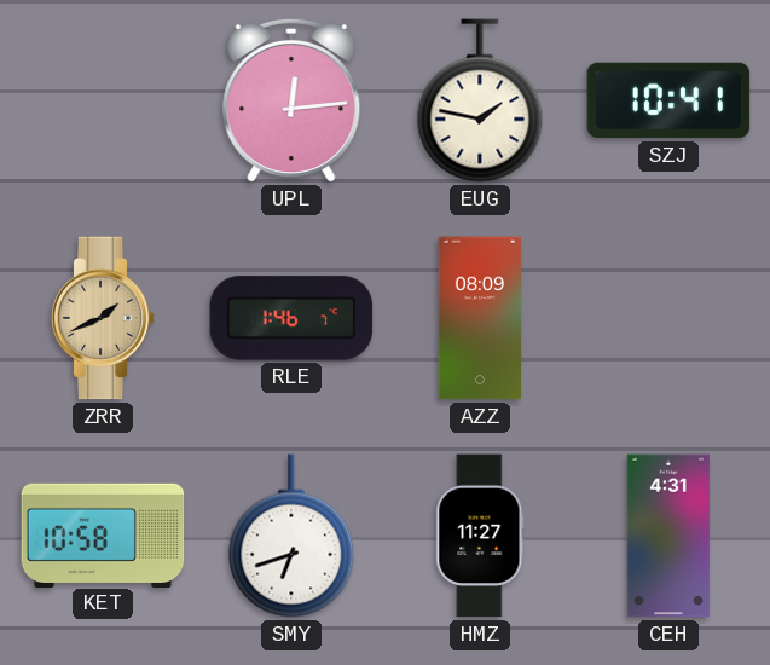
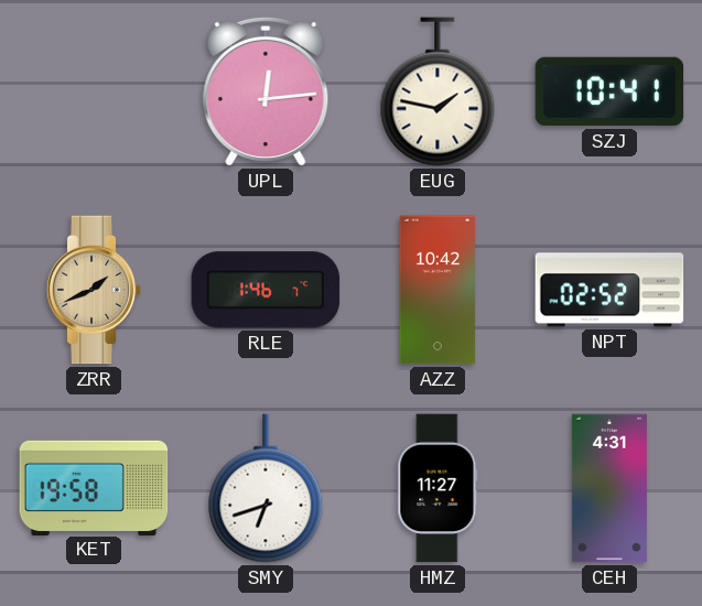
AZZ: 08:09 -> 10:42 (436, 290)
NPT: none -> 02:52 (609, 290)
KET: 10:58 -> 19:58 (94, 487)
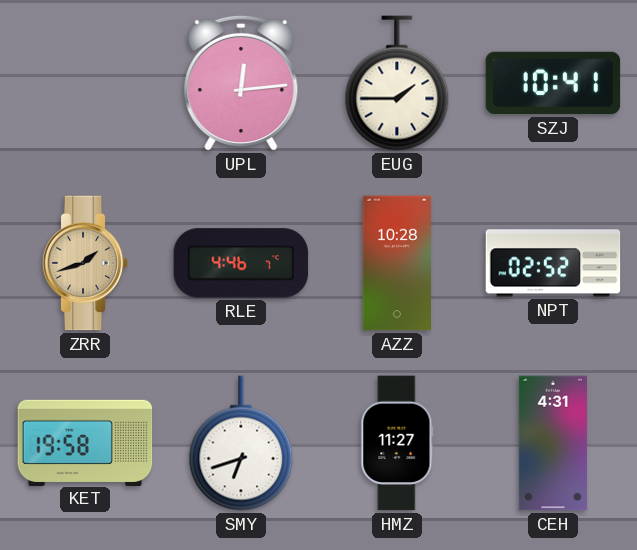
EUG: 1:47 -> 1:45 (397, 83)
ZRR: 1:41 -> 1:42 (85, 263)
RLE: 1:46 -> 4:46 (241, 263)
AZZ: 10:42 -> 10:28 (396, 263)
